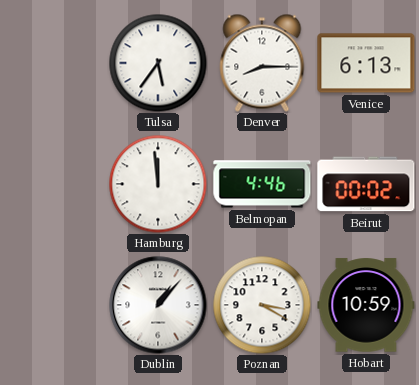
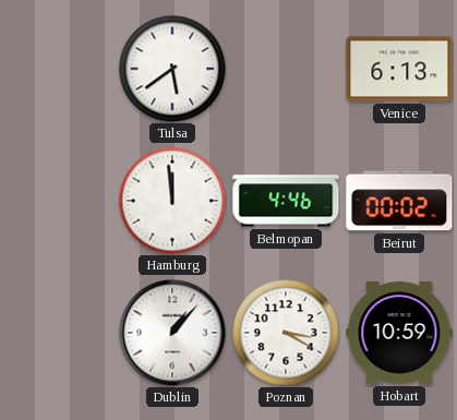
Tulsa: 5:36 -> 5:39 (172, 69)
Denver: 8:15 -> none (262, 63)
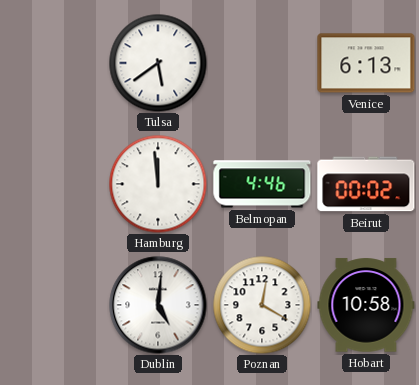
Dublin: 1:07 -> 5:01 (158, 305)
Poznan: 3:20 -> 12:20 (262, 305)
Hobart: 10:59 -> 10:58 (366, 305)
